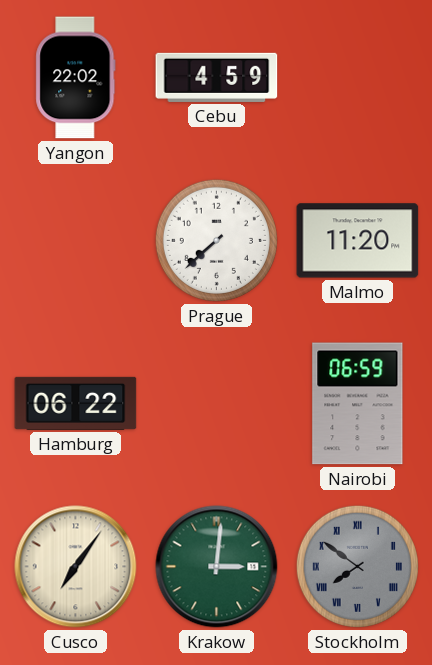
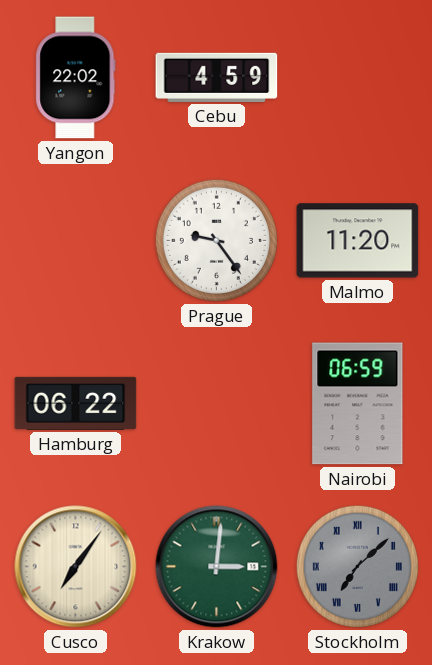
Prague: 7:38 -> 9:24 (216, 240)
Stockholm: 7:51 -> 7:08 (357, 566)
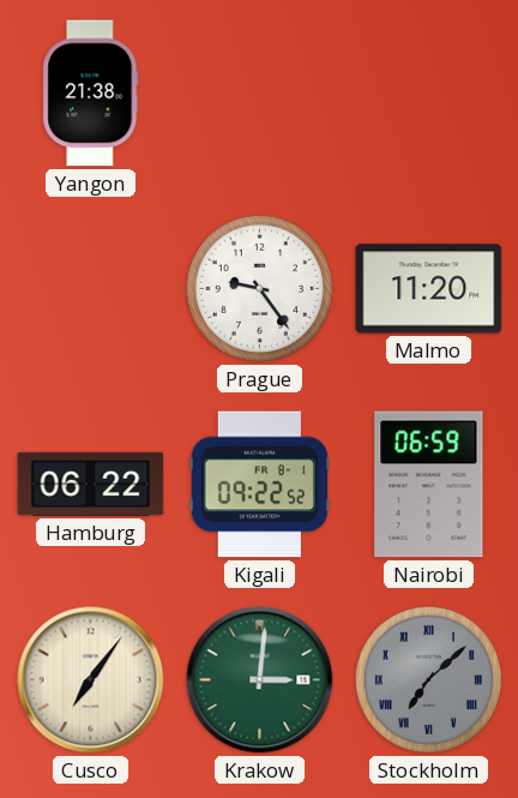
Yangon: 22:02 -> 21:38 (91, 94)
Cebu: 4:59 -> none (217, 77)
Kigali: none -> 09:22 (260, 485)
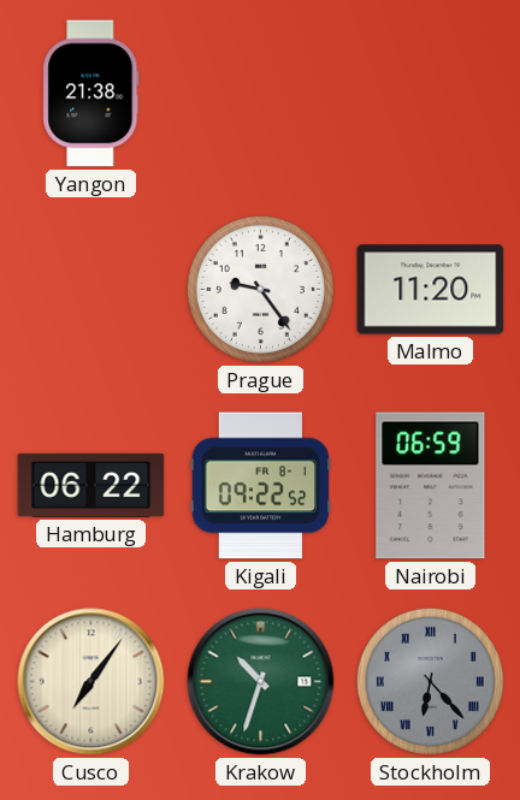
Krakow: 3:01 -> 10:33 (261, 682)
Stockholm: 7:08 -> 6:23 (430, 681)
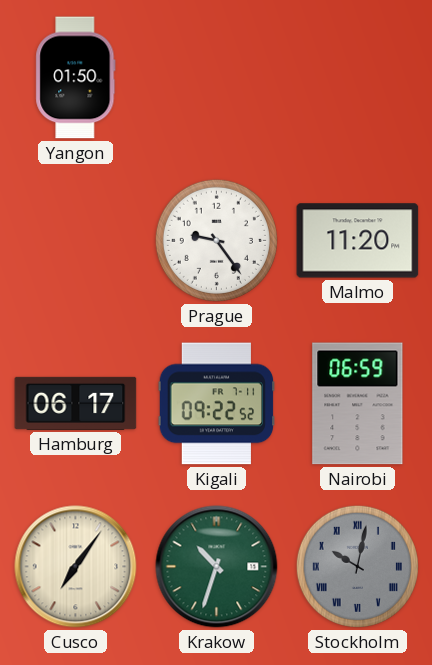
Yangon: 21:38 -> 01:50 (76, 78)
Hamburg: 06:22 -> 06:17 (76, 403)
Kigali date: FR 8-1 -> FR 7-11 (217, 404)
Stockholm: 6:23 -> 10:02 (357, 566)
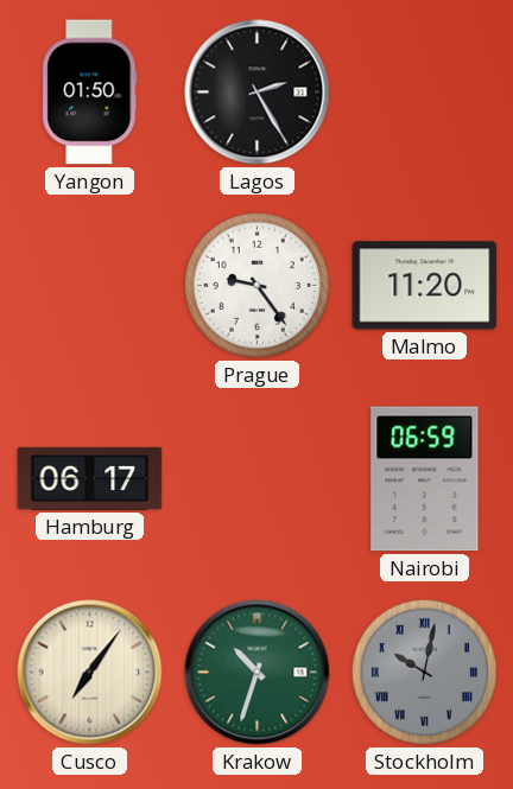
Lagos: none -> 2:25 (258, 93)
Kigali: 09:22 -> none (217, 404)
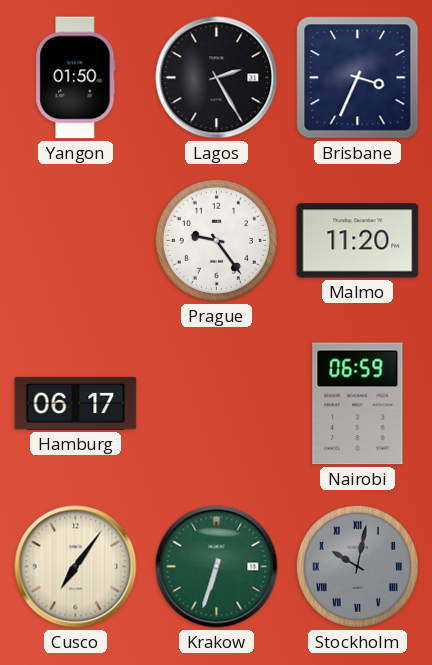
Brisbane: none -> 3:34 (358, 78)
Krakow: 10:33 -> 6:33 (217, 567)
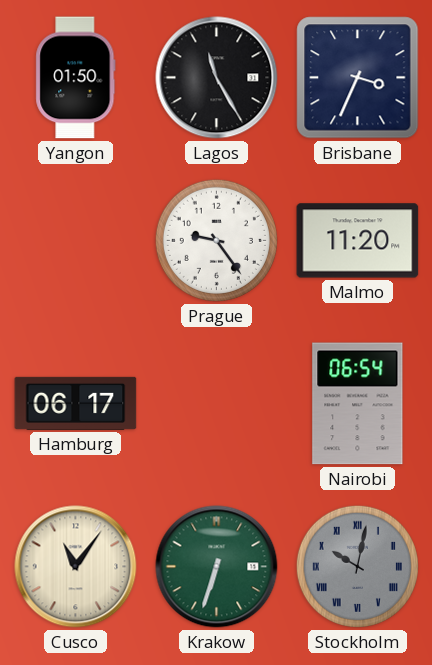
Lagos: 2:25 -> 11:25 (217, 78)
Nairobi: 06:59 -> 06:54 (358, 404)
Cusco: 7:06 -> 11:06 (76, 567)
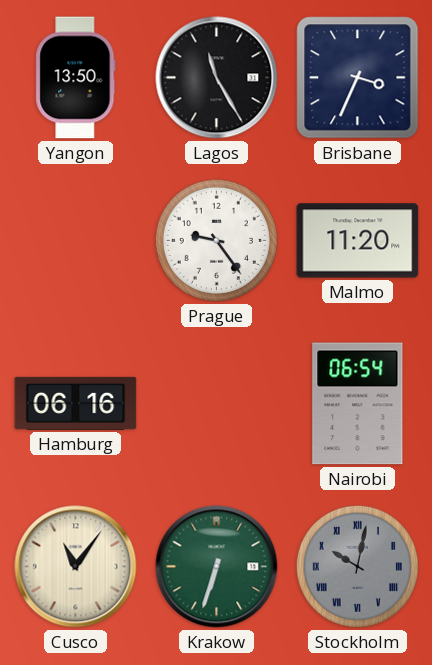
Yangon: 01:50 -> 13:50 (76, 78)
Hamburg: 06:17 -> 06:16 (76, 403)
